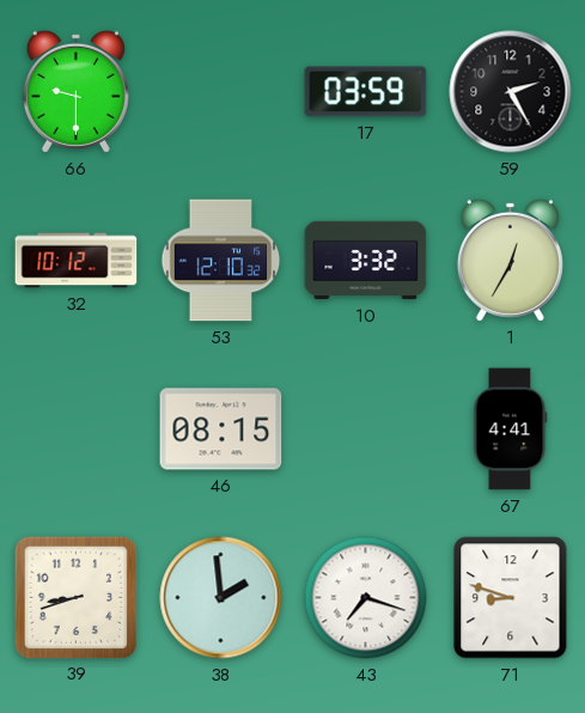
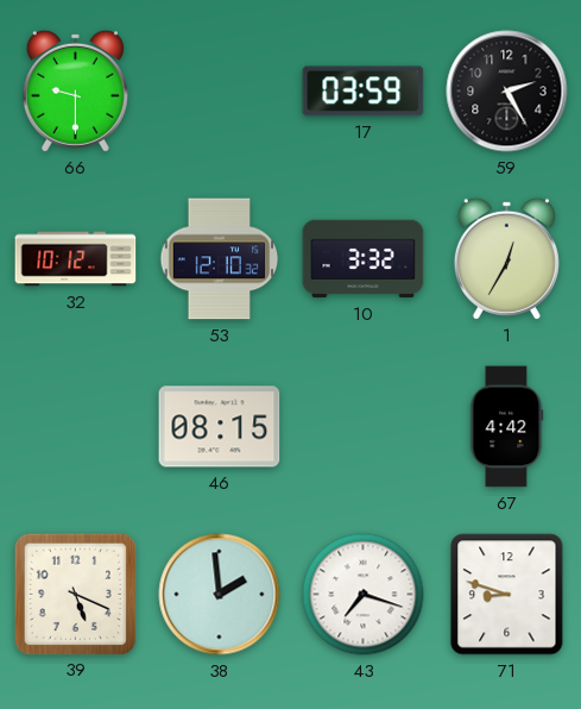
67: 4:41 -> 4:42 (507, 427)
39: 8:42 -> 5:19 (75, 594)
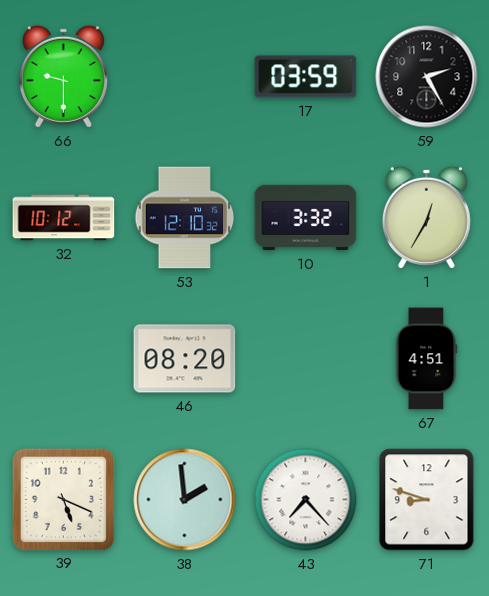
46: 08:15 -> 08:20 (185, 359)
67: 4:42 -> 4:51 (427, 359)
43: 7:18 -> 7:23 (306, 500)
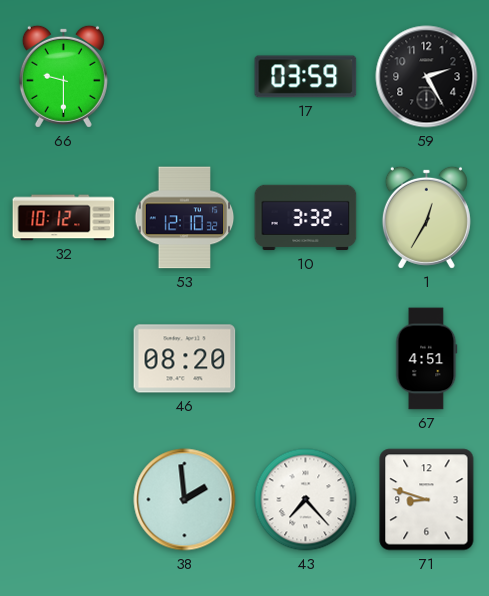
39: 5:19 -> none (63, 499)
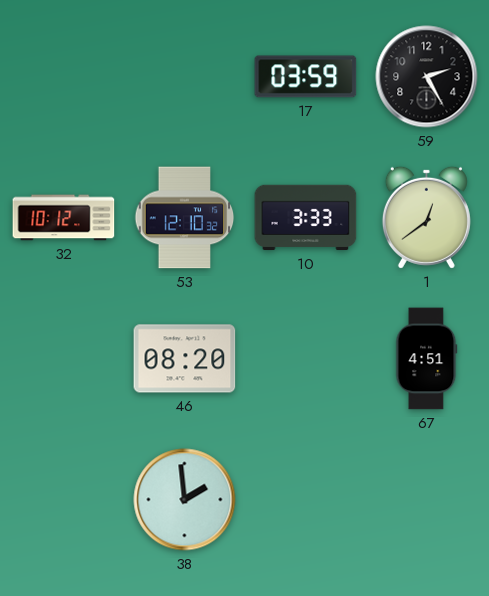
66: 9:30 -> none (63, 76)
10: 3:32 -> 3:33 (306, 218)
1: 12:35 -> 12:39 (426, 217)
43: 7:23 -> none (306, 500)
71: 8:48 -> none (427, 500)
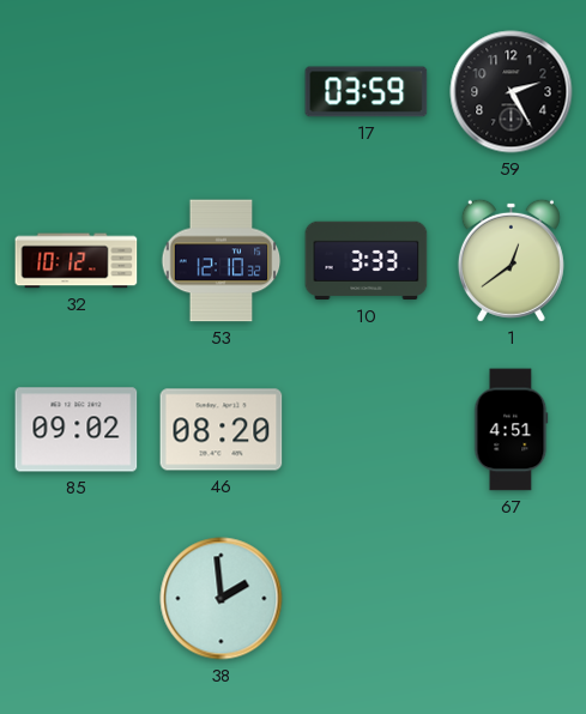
85: none -> 09:02 (77, 430)
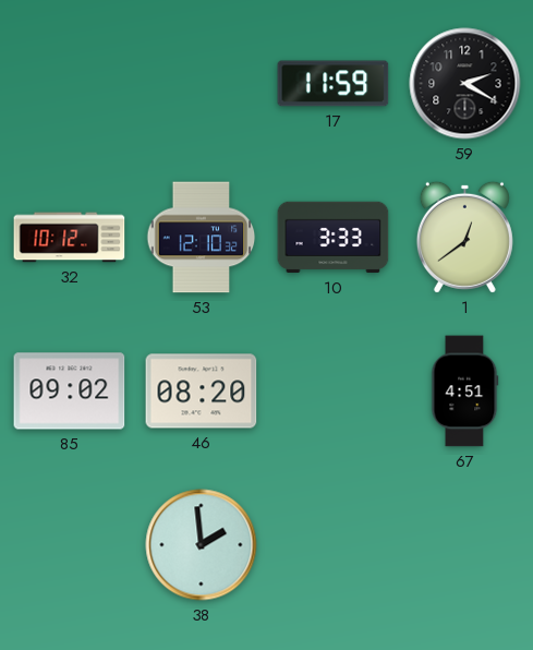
17: 03:59 -> 11:59 (334, 84)
59: 2:25 -> 2:20 (465, 84)
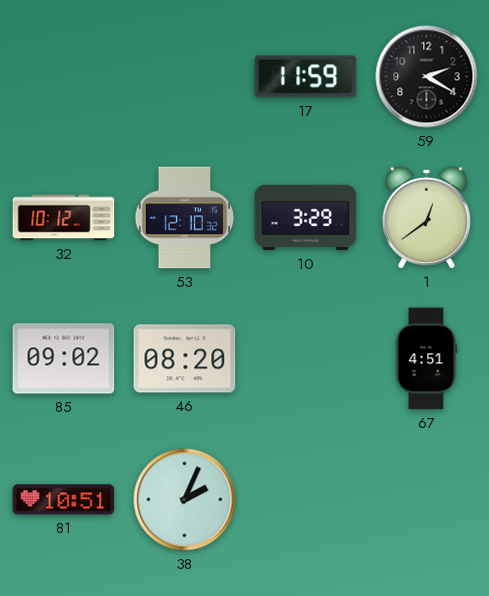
10: 3:33 -> 3:29 (306, 218)
81: none -> 10:51 (64, 500)
38: 1:59 -> 2:04 (185, 500)
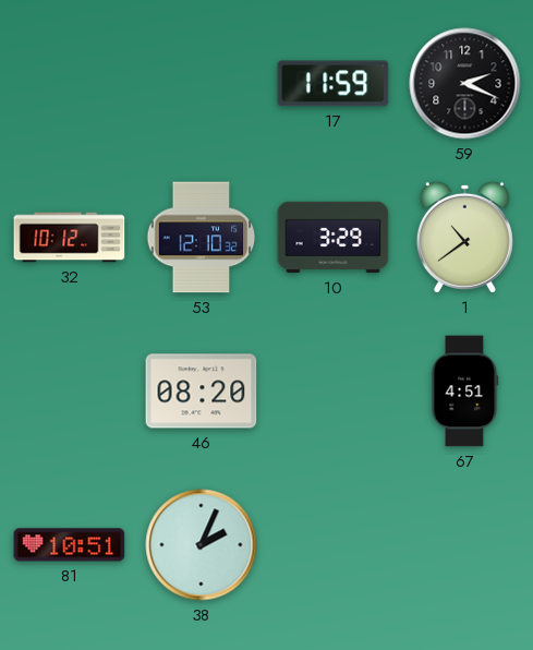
59: 2:20 -> 2:19 (465, 84)
1: 12:39 -> 10:39 (464, 237)
85: 09:02 -> none (64, 359)
